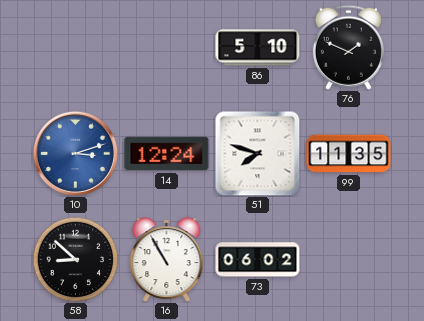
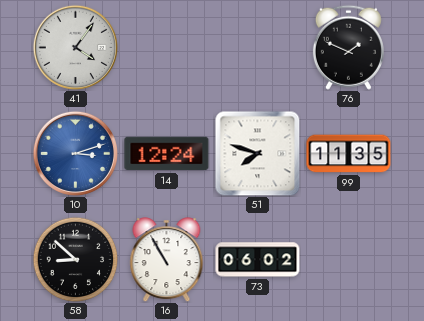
41: none -> 4:06 (75, 47)
86: 5:10 -> none (258, 48)
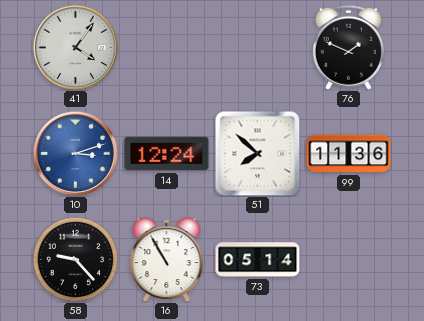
51: 7:48 -> 7:52 (257, 153)
99: 11:35 -> 11:36 (349, 154)
58: 8:52 -> 9:23 (75, 259)
73: 06:02 -> 05:14 (258, 260)
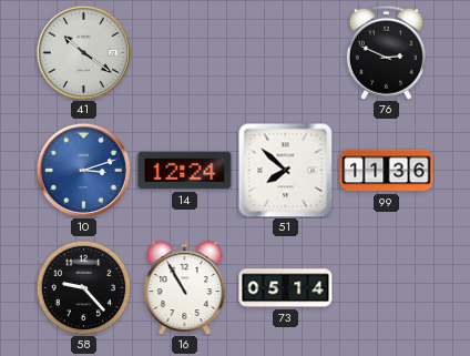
41: 4:06 -> 10:21 (83, 52)
76: 1:49 -> 2:49 (386, 52)
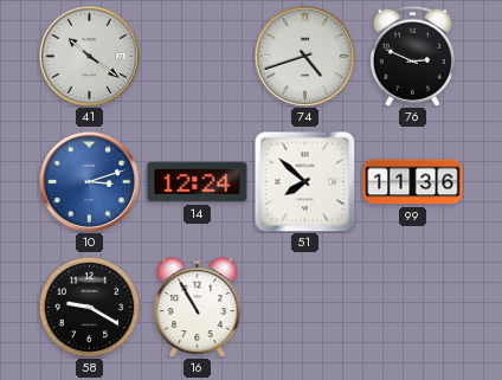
74: none -> 4:42 (304, 56)
58: 9:23 -> 9:20 (89, 307)
73: 05:14 -> none (286, 288)
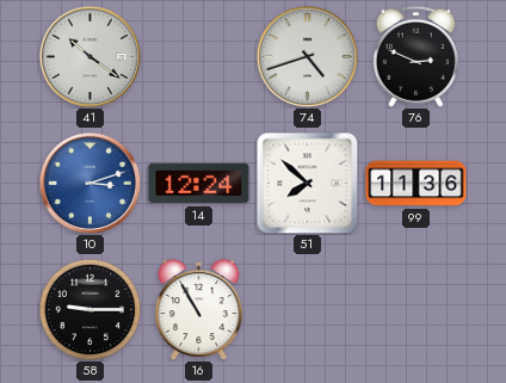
58: 9:20 -> 9:15 (90, 309)
